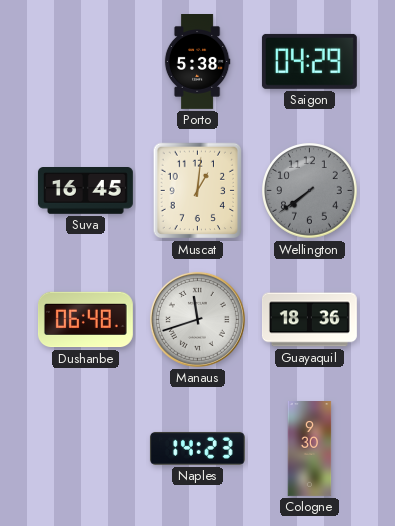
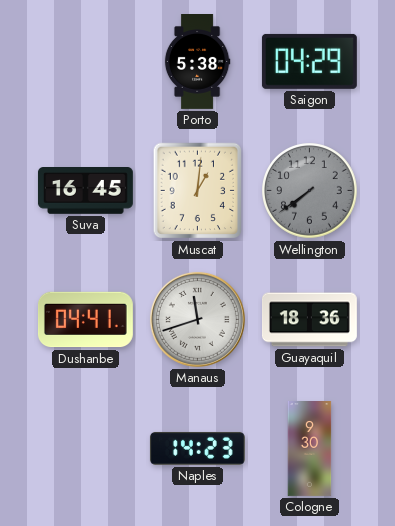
Dushanbe: 06:48 -> 04:41 (85, 320)
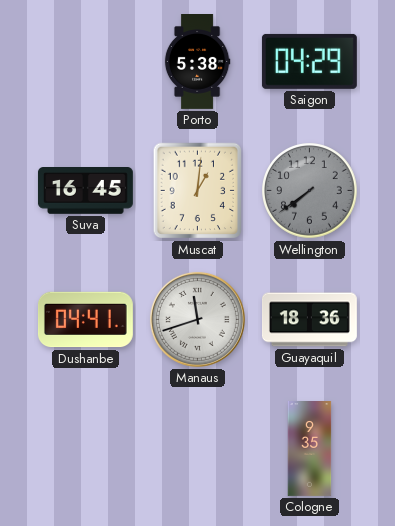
Naples: 14:23 -> none (197, 448)
Cologne: 9:30 -> 9:35 (310, 449)
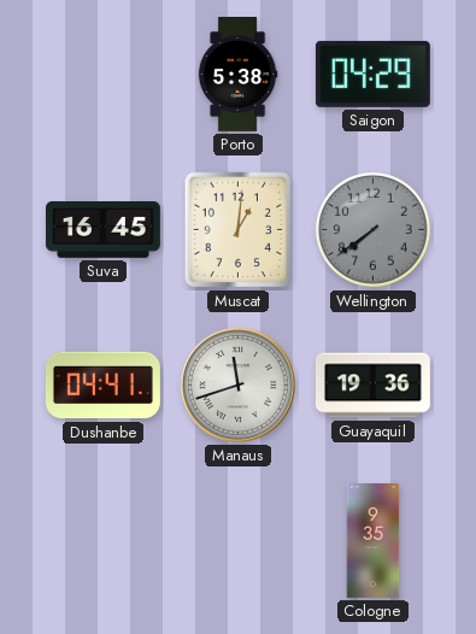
Guayaquil: 18:36 -> 19:36 (372, 386)
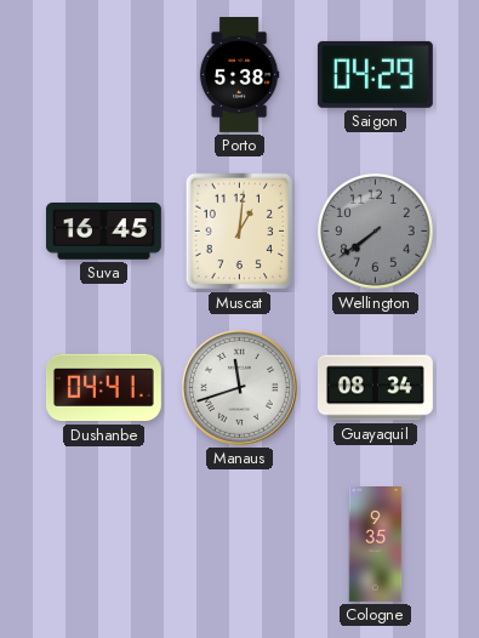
Guayaquil: 19:36 -> 08:34 (375, 388)
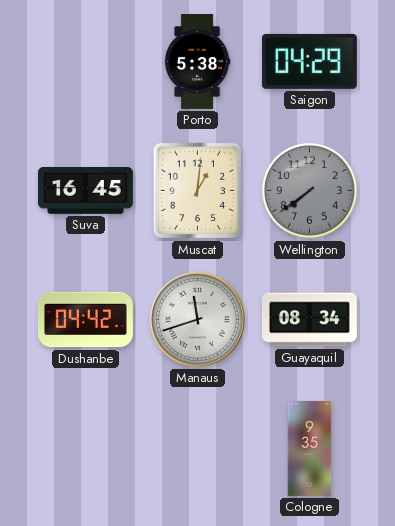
Dushanbe: 04:41 -> 04:42 (85, 320)
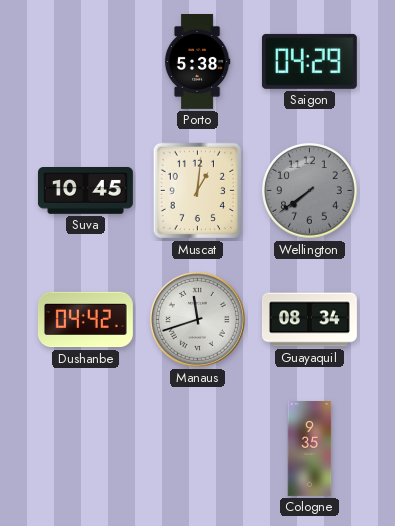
Suva: 16:45 -> 10:45 (85, 191)
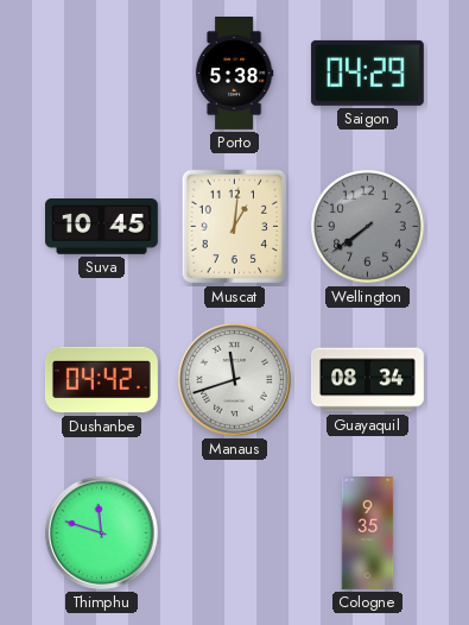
Thimphu: none -> 11:48 (101, 532)
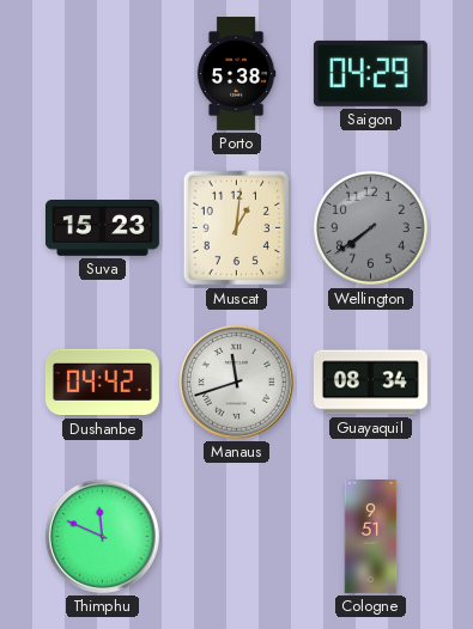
Suva: 10:45 -> 15:23 (102, 228)
Thimphu: 11:48 -> 11:49 (102, 536)
Cologne: 9:35 -> 9:51 (371, 537)
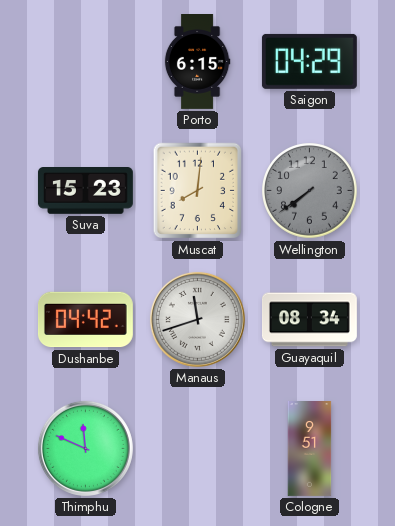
Porto: 5:38 -> 6:15 (197, 62)
Muscat: 1:01 -> 8:01 (197, 191)
